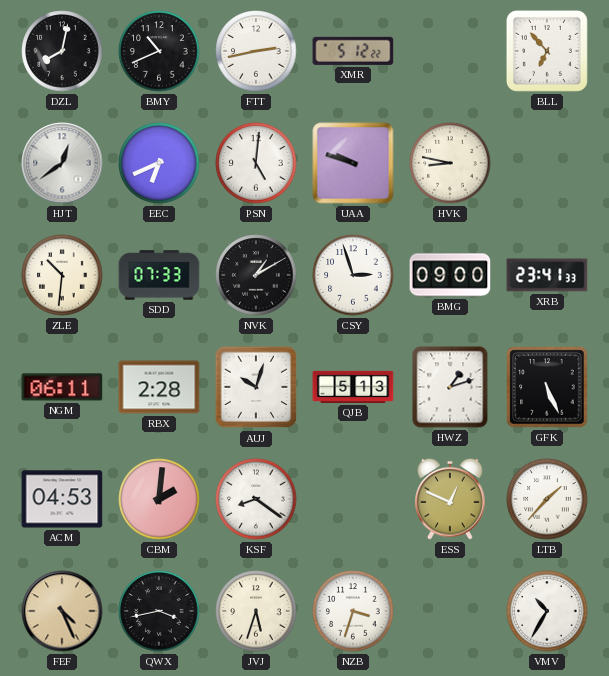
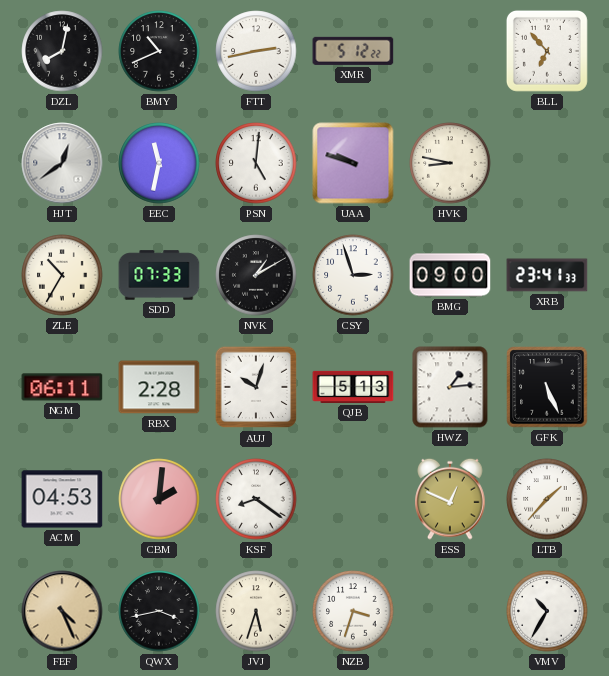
EEC: 6:41 -> 11:32 (159, 163)
ZLE: 10:31 -> 10:35 (62, 275)
HWZ: 1:12 -> 1:14 (450, 387)
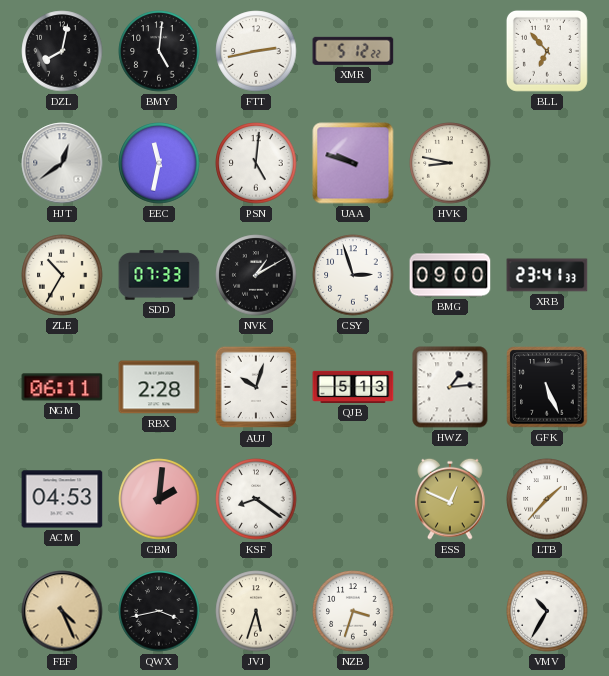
BMY: 10:41 -> 5:01 (159, 51)
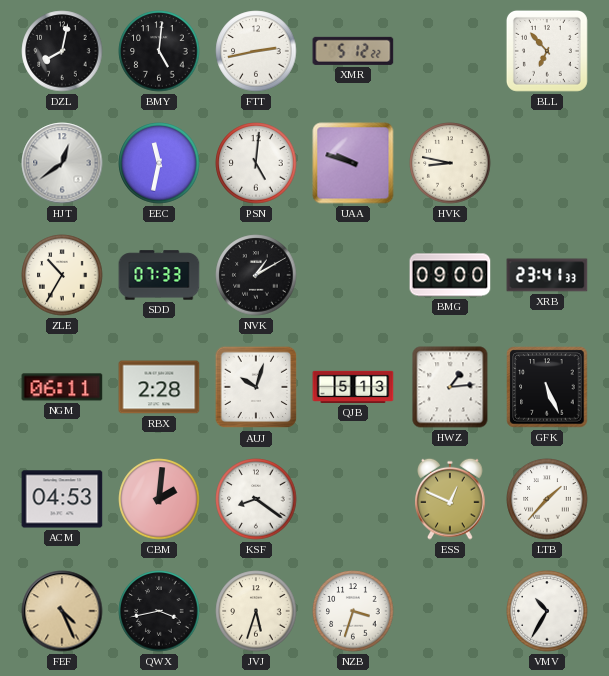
CSY: 2:57 -> none (353, 275)
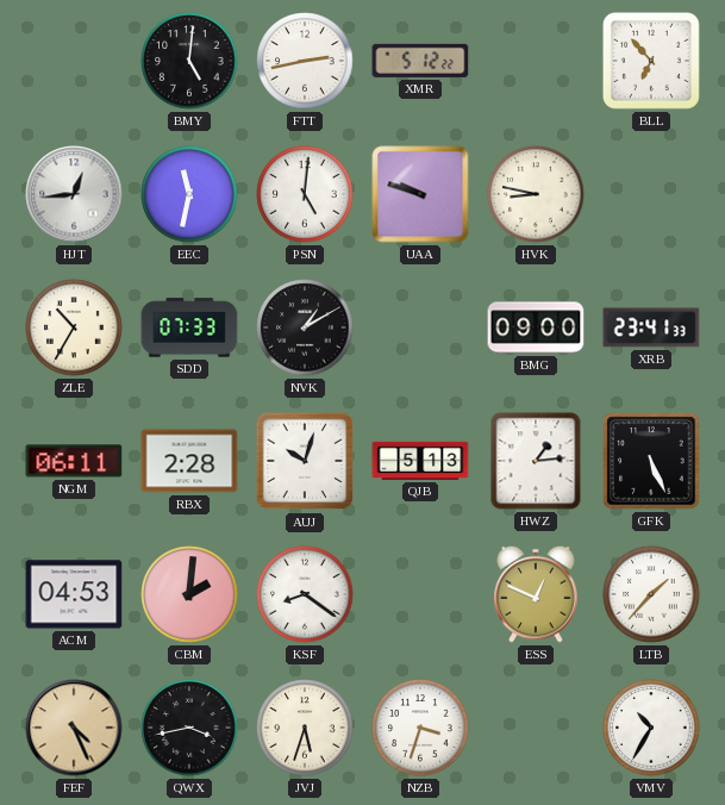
DZL: 8:02 -> none (62, 51)
HJT: 12:39 -> 12:44 (74, 194)
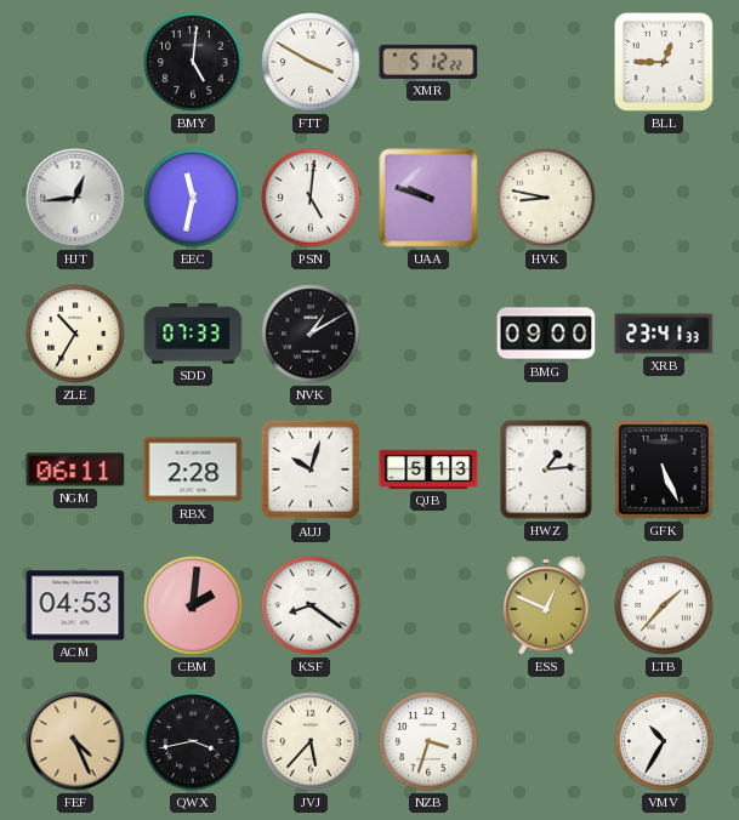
FTT: 2:43 -> 3:50 (311, 62)
BLL: 6:53 -> 12:45 (664, 62)
JVJ: 5:33 -> 5:37 (311, 741)
